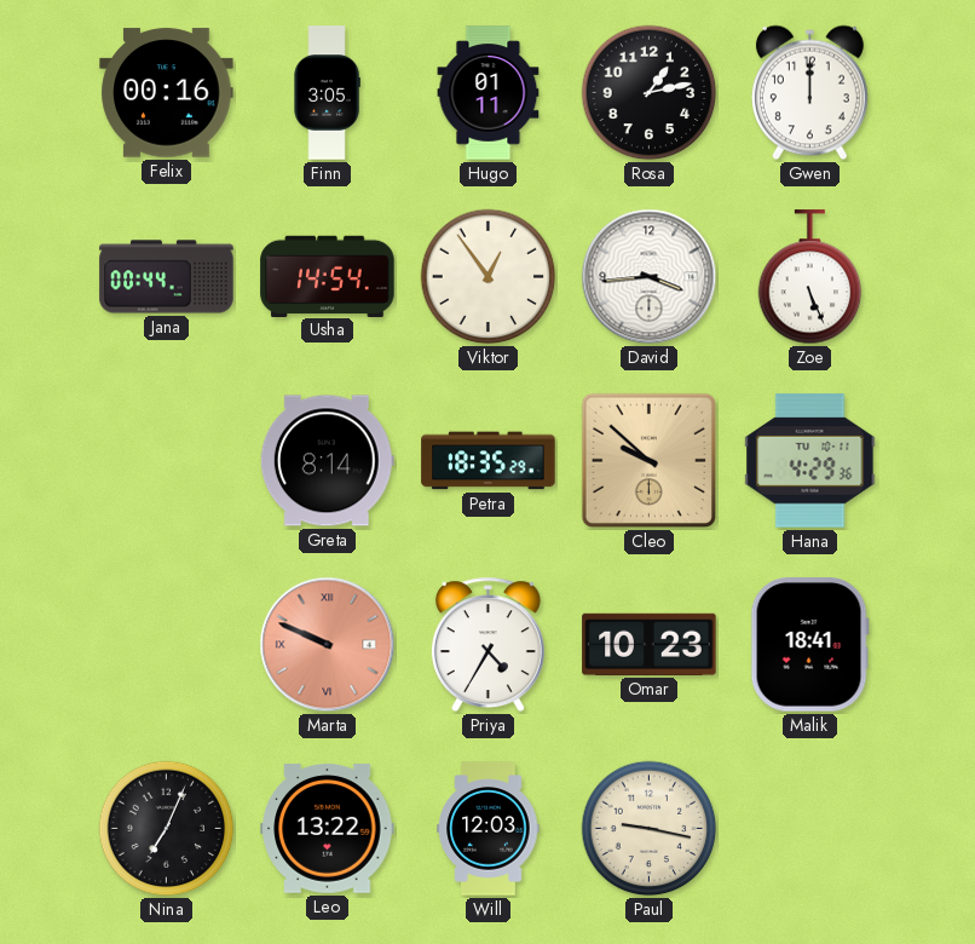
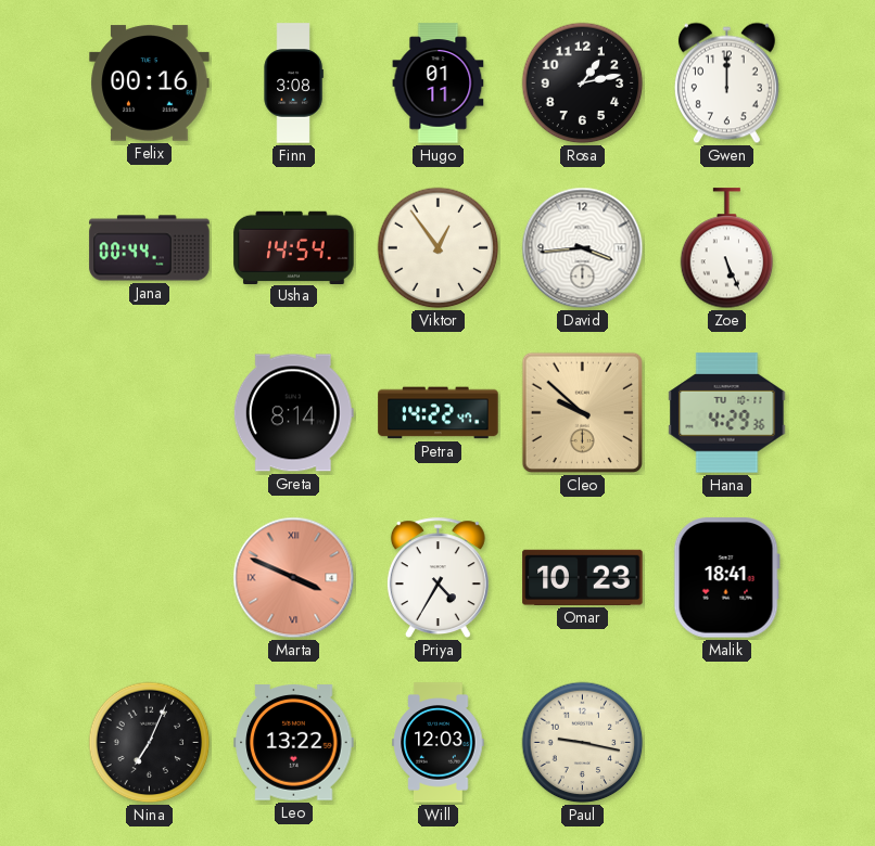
Finn: 3:05 -> 3:08 (293, 84)
Petra: 18:35 -> 14:22 (439, 413)
Marta: 9:49 -> 3:49 (294, 578)
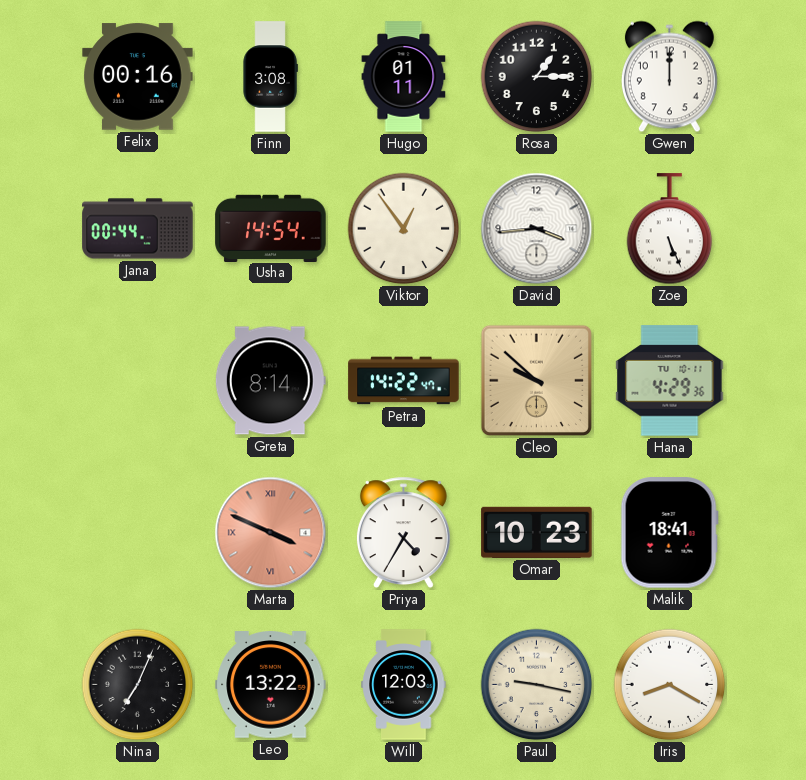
Rosa: 1:13 -> 1:15 (537, 77)
Iris: none -> 8:20 (670, 685)
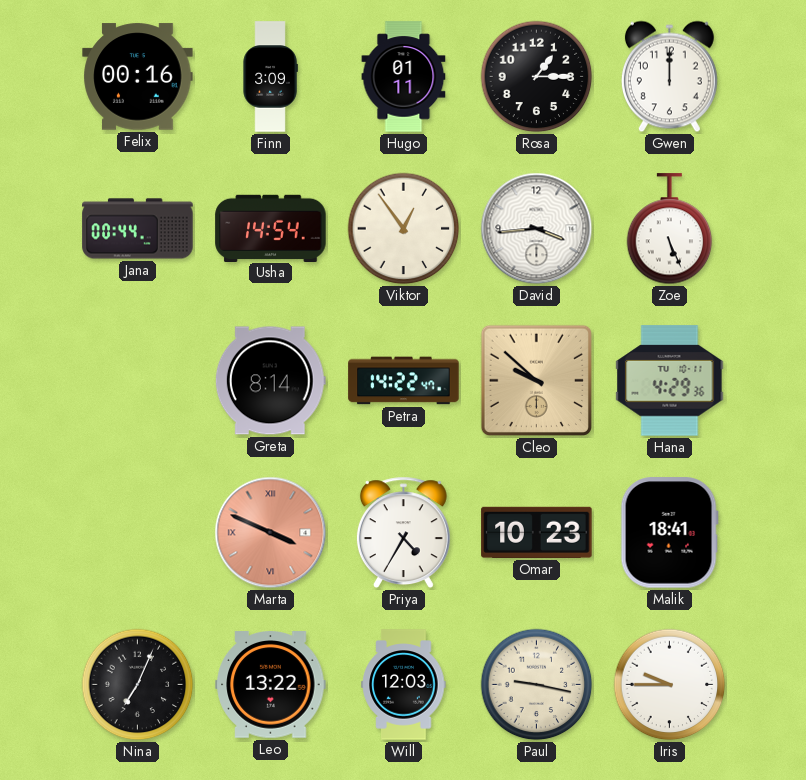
Finn: 3:08 -> 3:09 (270, 77)
Iris: 8:20 -> 9:45 (670, 685)
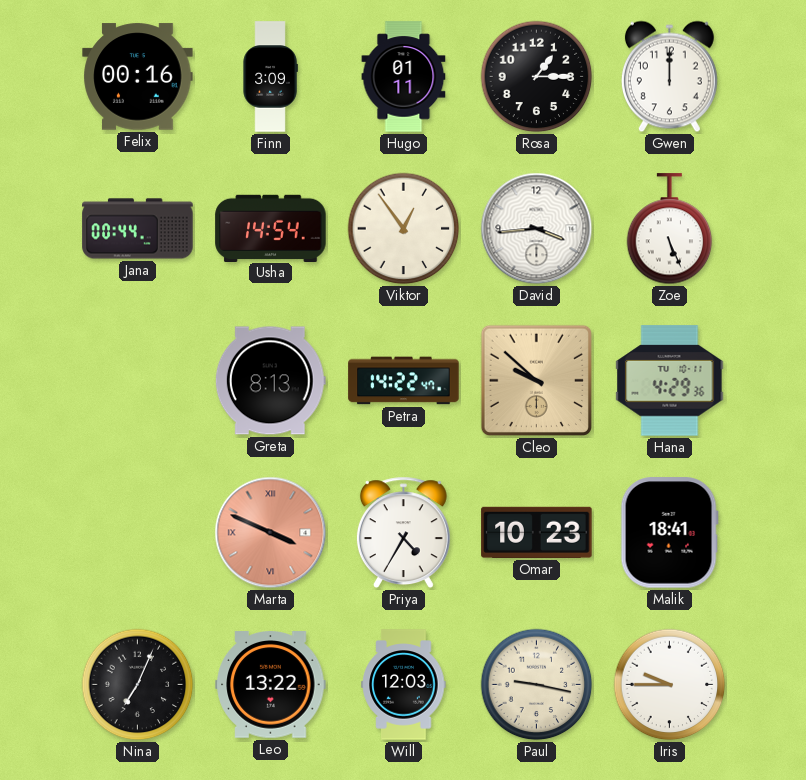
Greta: 8:14 -> 8:13 (270, 381)
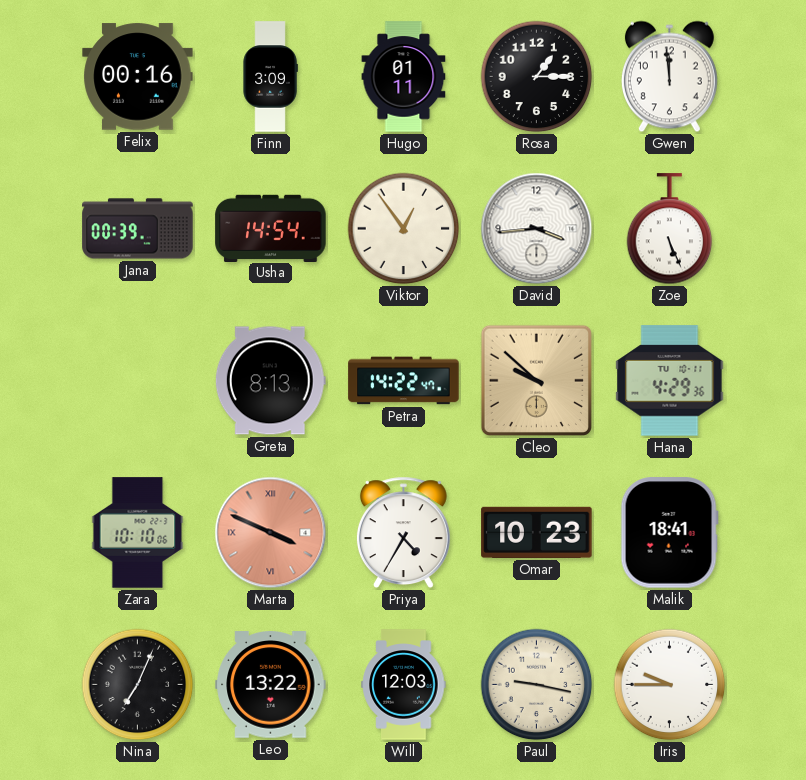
Gwen: 12:00 -> 11:59 (669, 77)
Jana: 00:44 -> 00:39 (138, 229)
Zara: none -> 10:10 (138, 533)
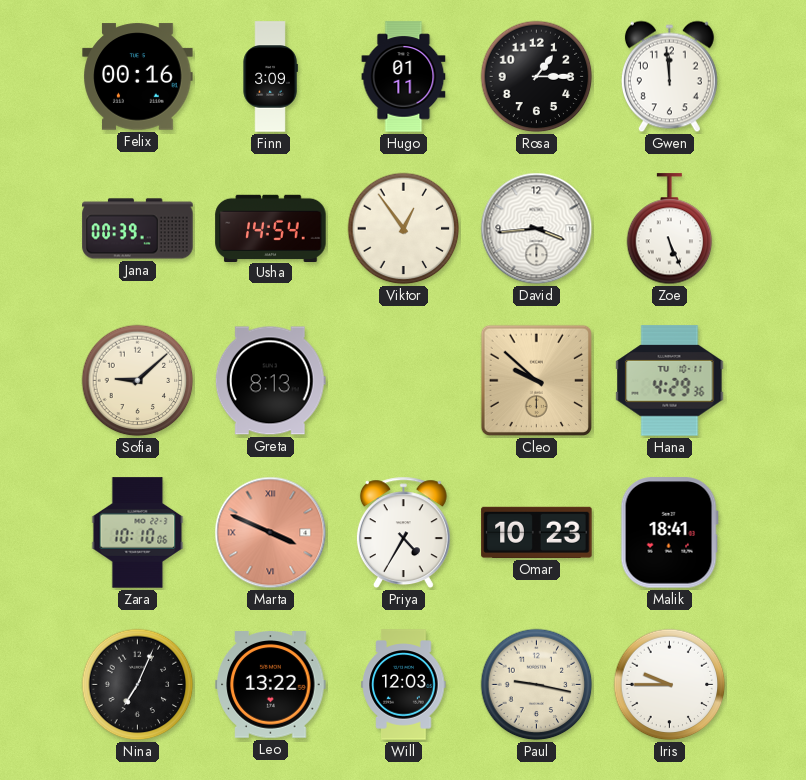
Sofia: none -> 9:08 (138, 381)
Petra: 14:22 -> none (404, 381)
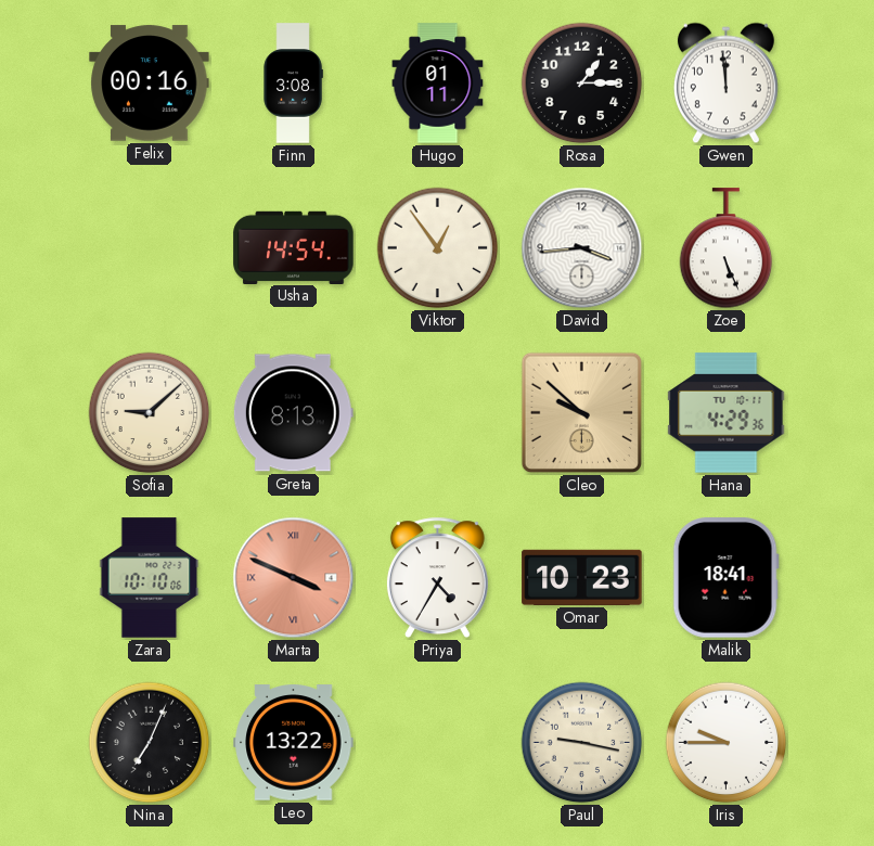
Finn: 3:09 -> 3:08 (293, 84)
Jana: 00:39 -> none (138, 229)
Will: 12:03 -> none (404, 685)
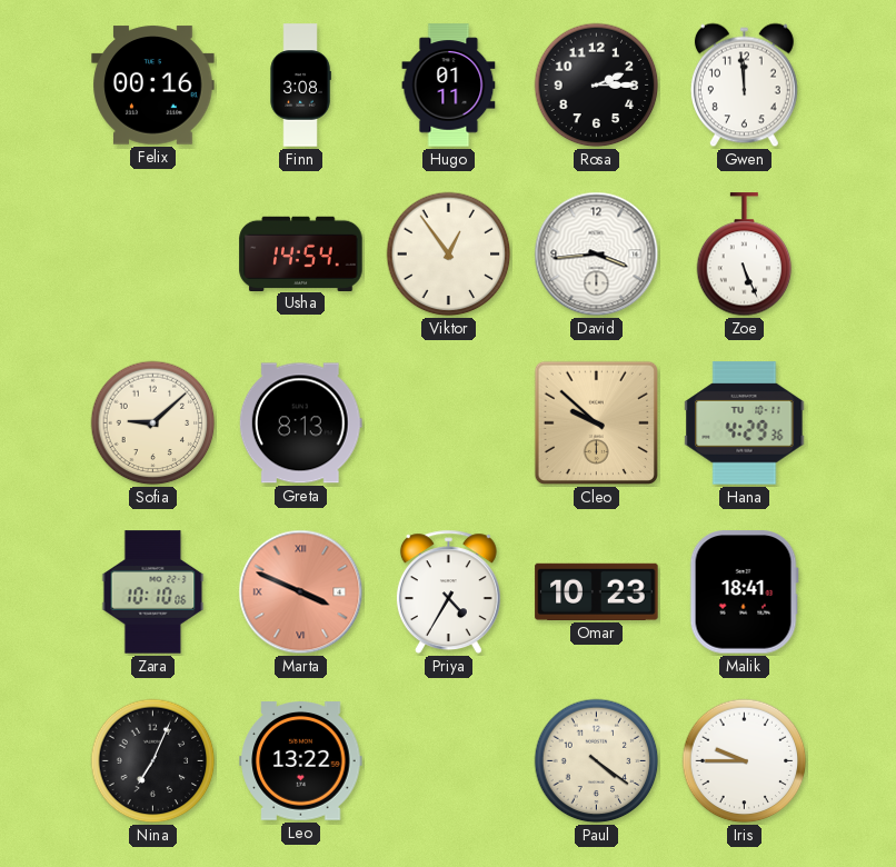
Rosa: 1:15 -> 2:15 (597, 86)
Paul: 9:17 -> 4:21 (597, 761)
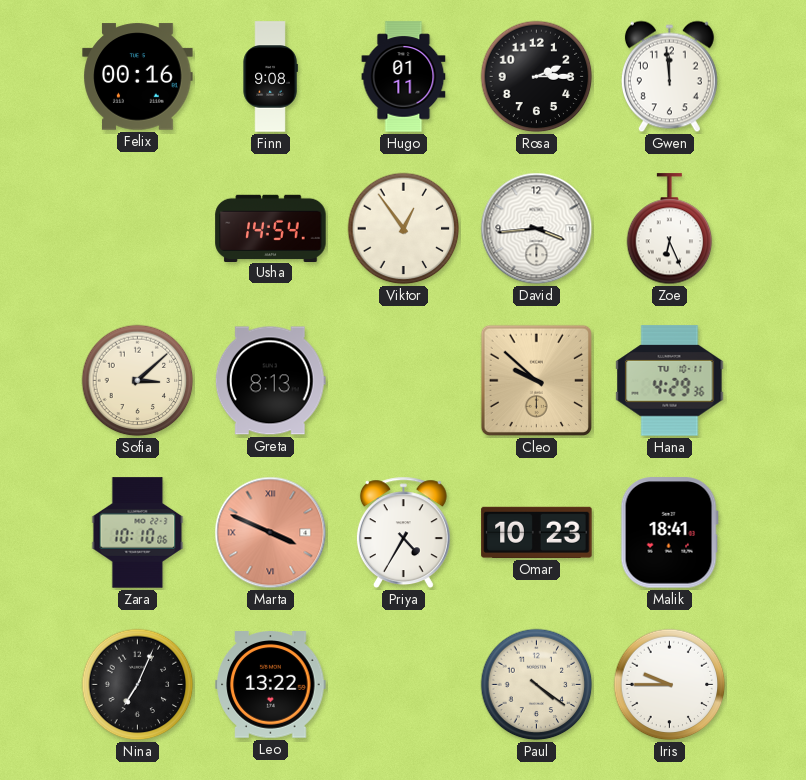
Finn: 3:08 -> 9:08 (270, 77)
Zoe: 5:26 -> 6:26 (670, 229)
Sofia: 9:08 -> 3:08 (138, 381)
